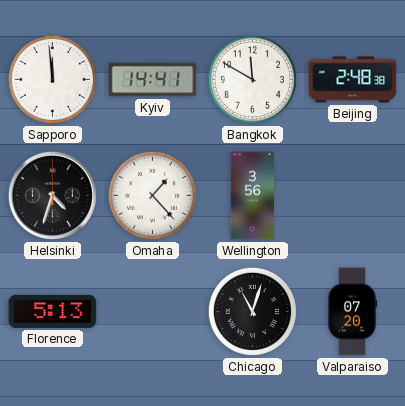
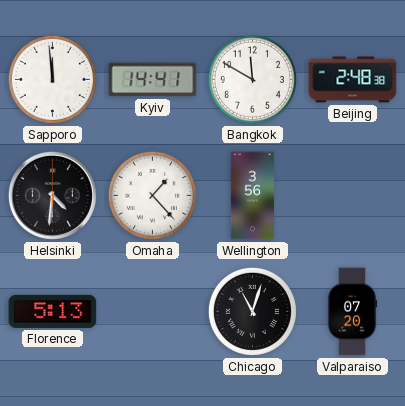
Helsinki: 4:33 -> 4:31 (52, 195)
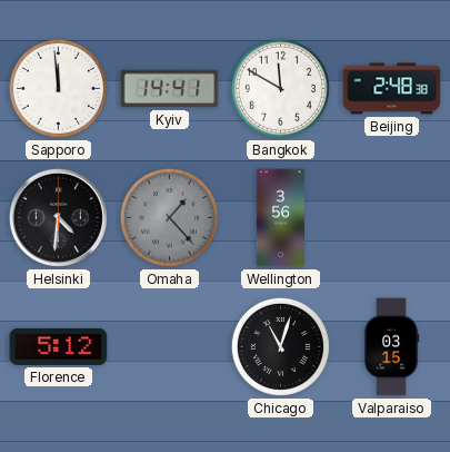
Omaha dial: white -> grey (169, 217)
Florence: 5:13 -> 5:12 (59, 346)
Valparaiso: 07:20 -> 03:15 (391, 347)
